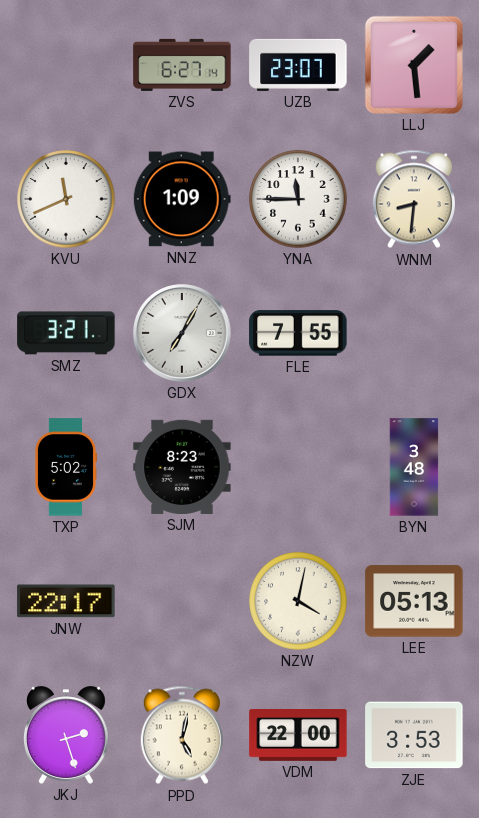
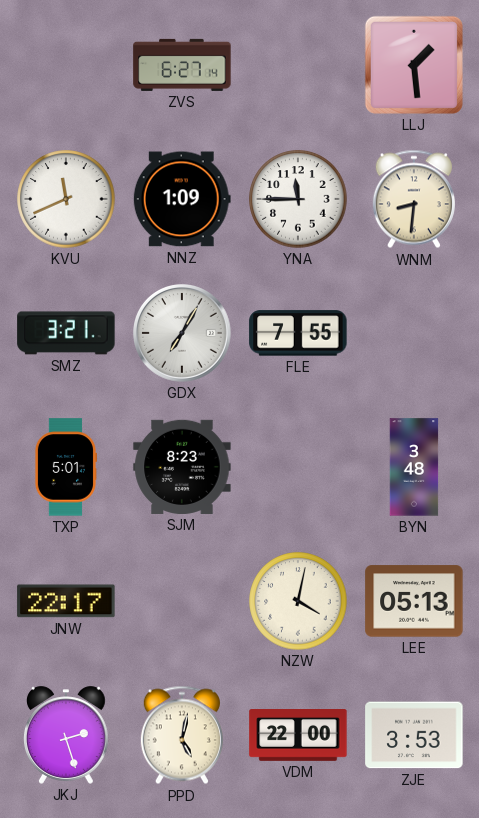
UZB: 23:07 -> none (298, 65)
TXP: 5:02 -> 5:01 (65, 467)
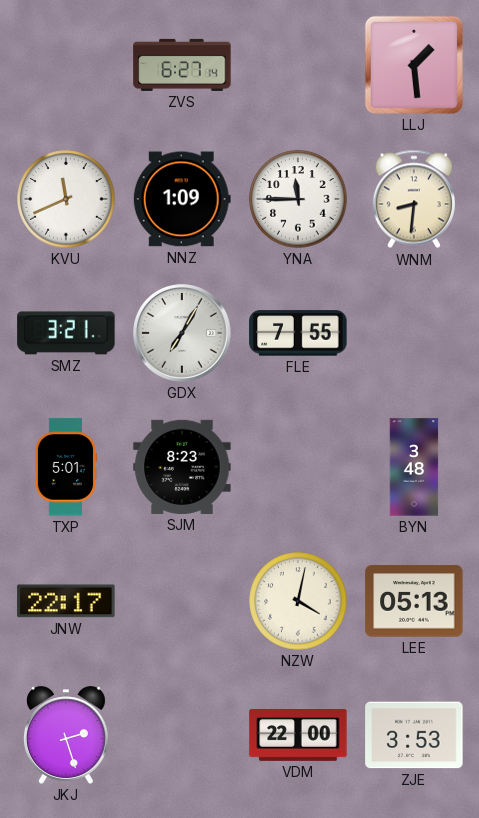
PPD: 5:02 -> none (182, 735)
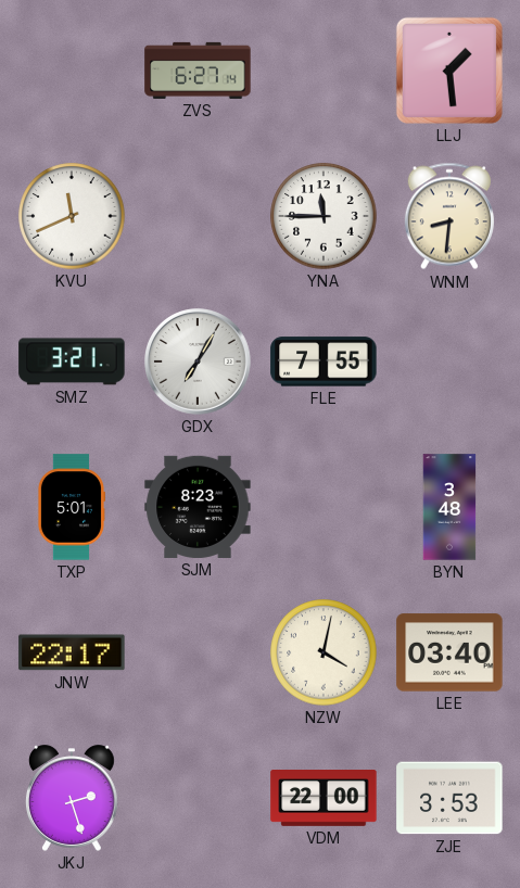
NNZ: 1:09 -> none (182, 199)
LEE: 05:13 -> 03:40 (449, 652)
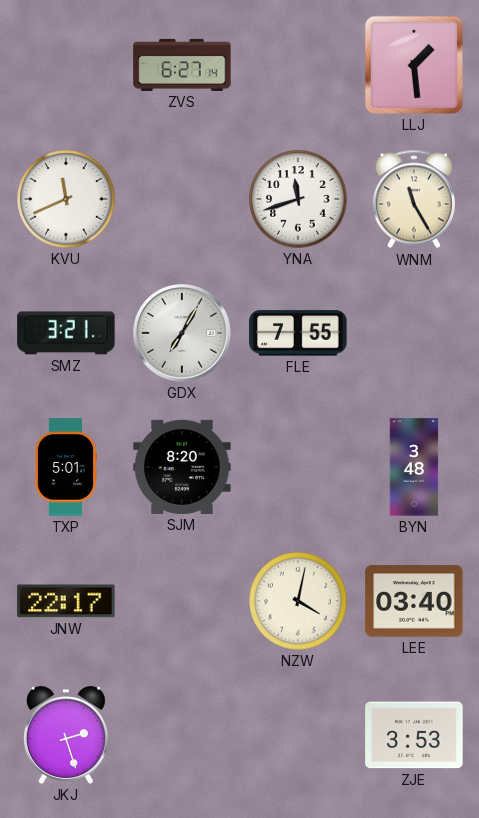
YNA: 11:45 -> 11:42 (298, 199)
WNM: 8:31 -> 11:25 (414, 199)
SJM: 8:23 -> 8:20 (182, 467)
VDM: 22:00 -> none (324, 799)
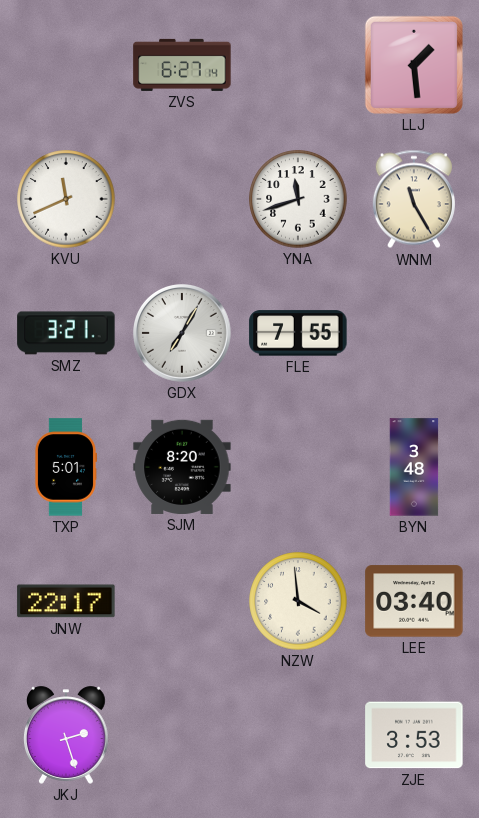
NZW: 4:02 -> 3:59 (298, 601)
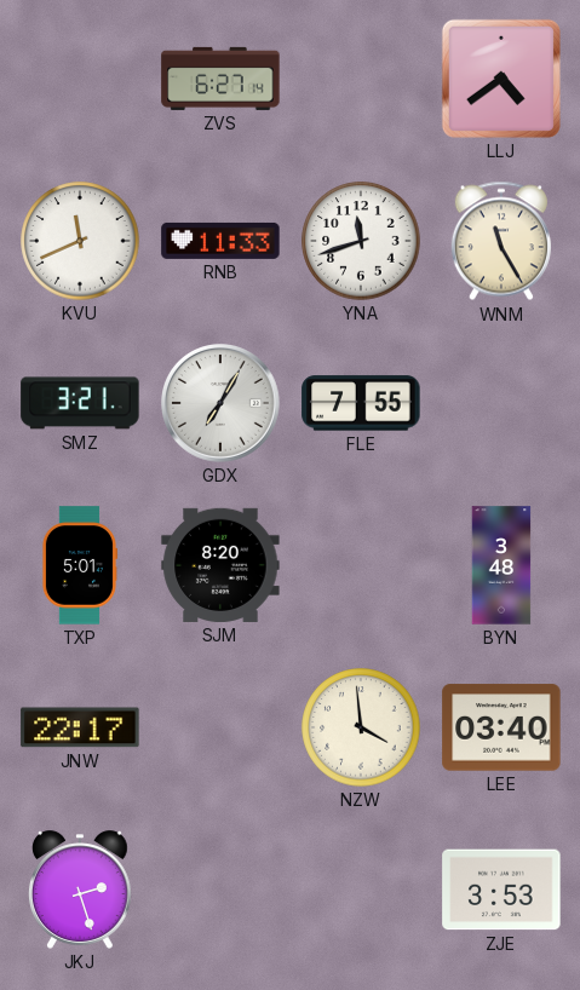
LLJ: 1:29 -> 4:39 (501, 79)
RNB: none -> 11:33 (220, 241)
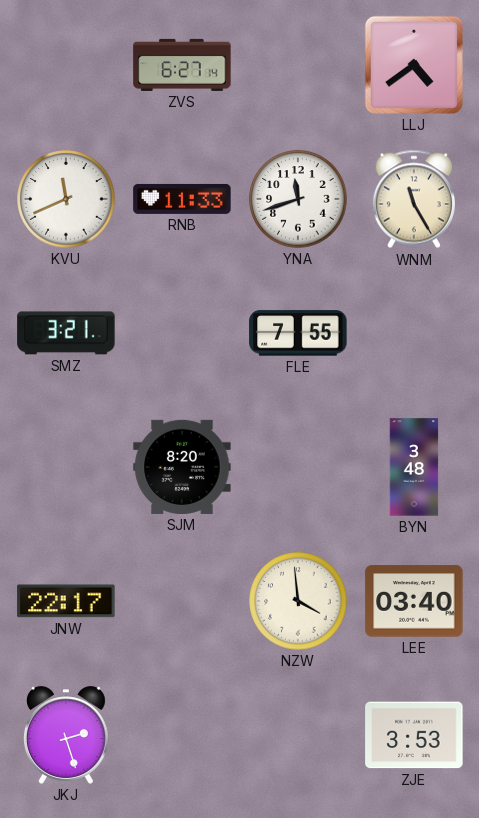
GDX: 7:05 -> none (222, 404)
TXP: 5:01 -> none (79, 565)
